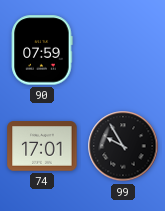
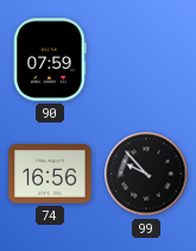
74: 17:01 -> 16:56 (50, 174)
99: 9:55 -> 9:53 (146, 174)
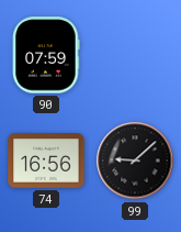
99: 9:53 -> 9:08 (135, 161)
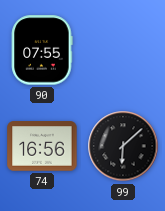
90: 07:59 -> 07:55 (42, 50)
99: 9:08 -> 6:08 (123, 146)
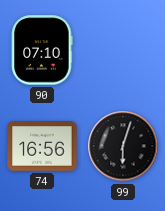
90: 07:55 -> 07:10 (42, 50)
99: 6:08 -> 6:03 (123, 146)
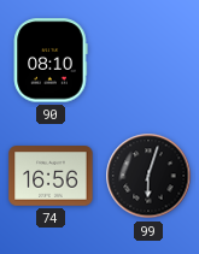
90: 07:10 -> 08:10 (51, 60)
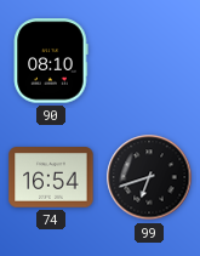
74: 16:56 -> 16:54 (51, 177)
99: 6:03 -> 6:42 (149, 177)
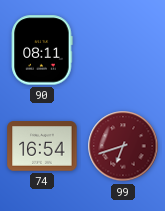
90: 08:10 -> 08:11 (42, 50)
99 dial: black -> burgundy (123, 146)
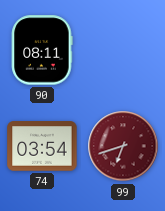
74: 16:54 -> 03:54 (42, 146)
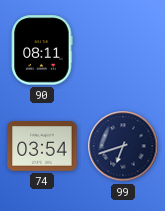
99 dial: burgundy -> navy (123, 146)
